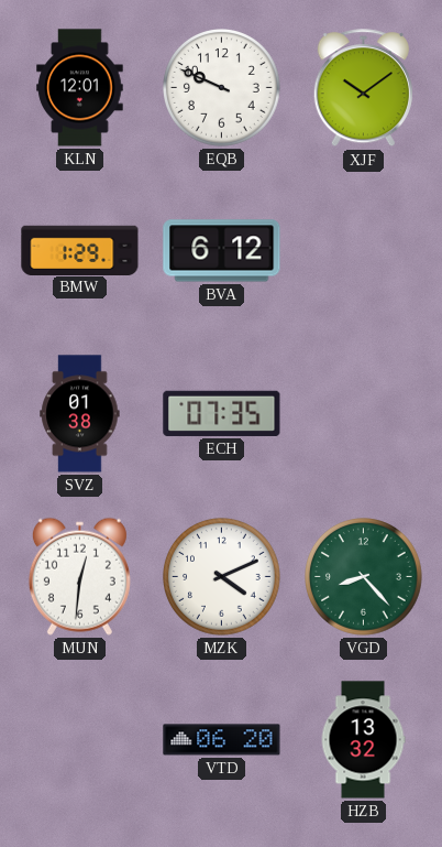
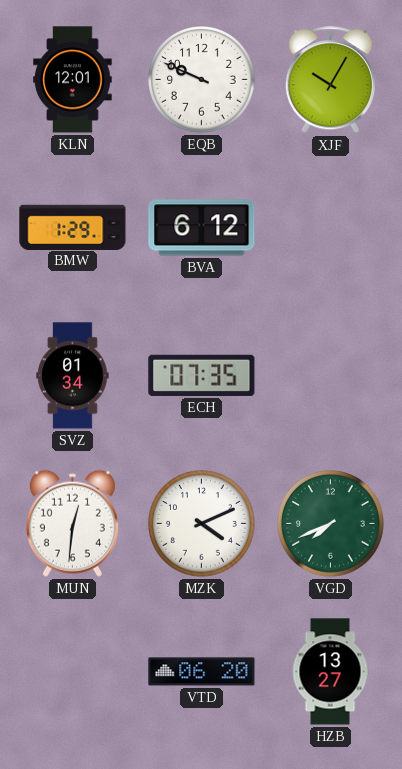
XJF: 10:09 -> 10:05 (330, 80)
SVZ: 01:38 -> 01:34 (73, 376)
VGD: 8:23 -> 7:41 (331, 524)
HZB: 13:32 -> 13:27 (330, 672)
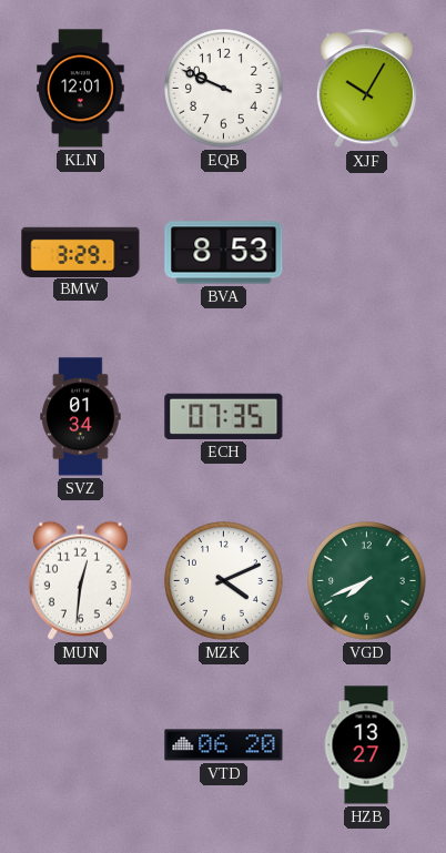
BMW: 1:29 -> 3:29 (81, 252)
BVA: 6:12 -> 8:53 (224, 253)
